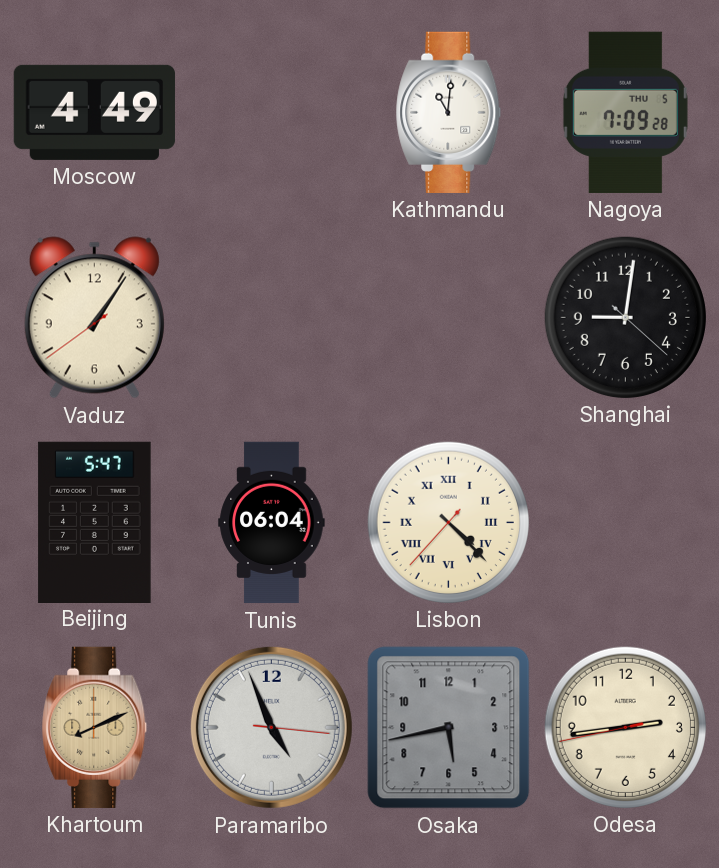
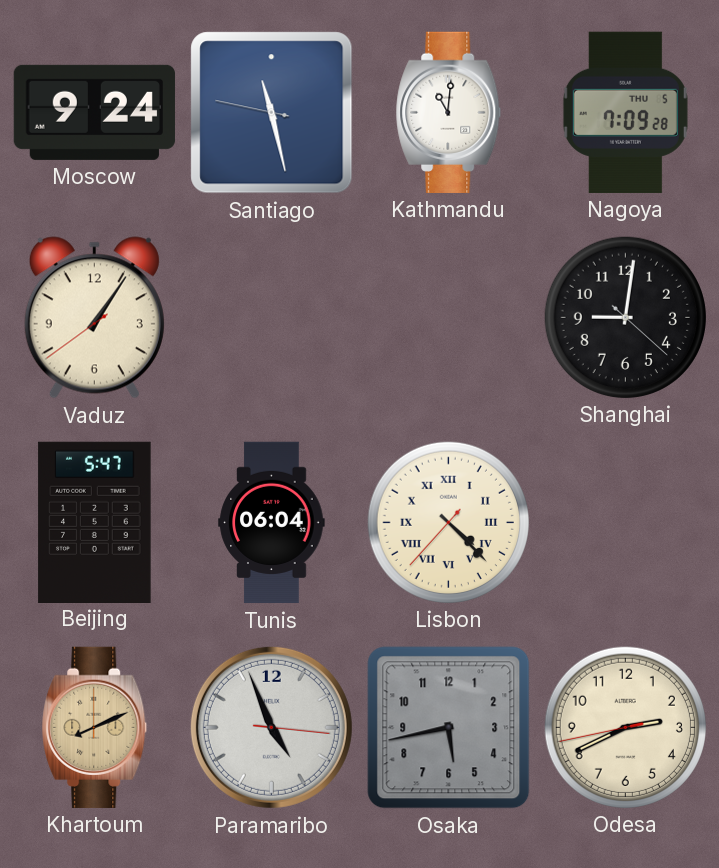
Moscow: 4:49 -> 9:24 (94, 112)
Santiago: none -> 11:27 (272, 113)
Odesa: 2:43 -> 2:40 (625, 727)
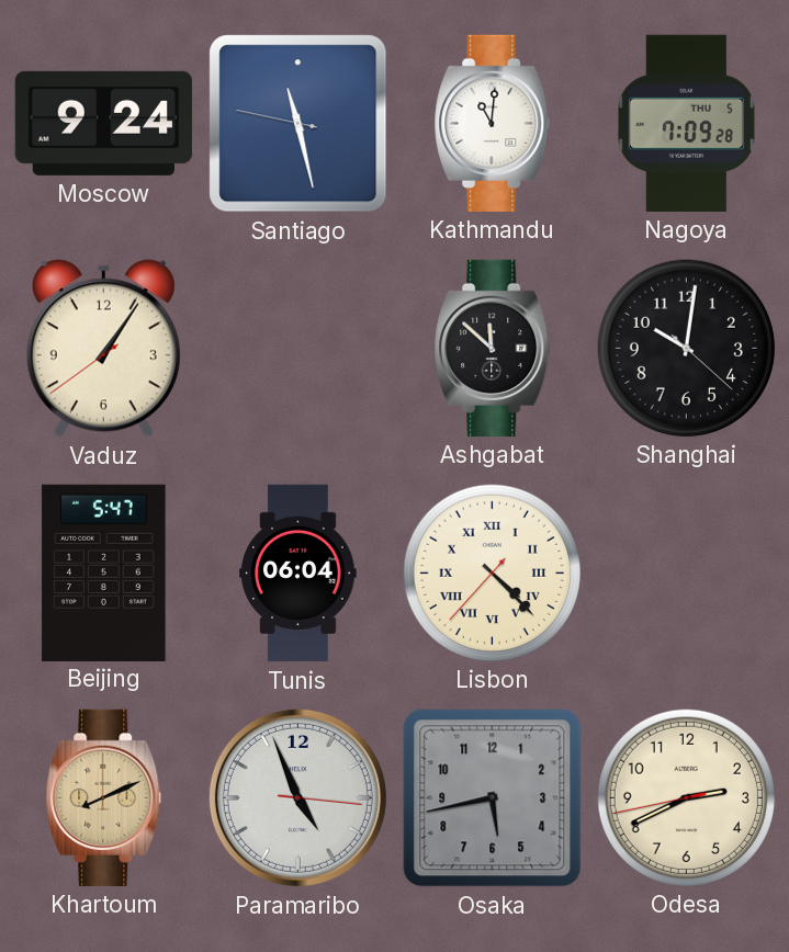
Ashgabat: none -> 11:52 (493, 348)
Shanghai: 9:01 -> 10:01 (686, 348)
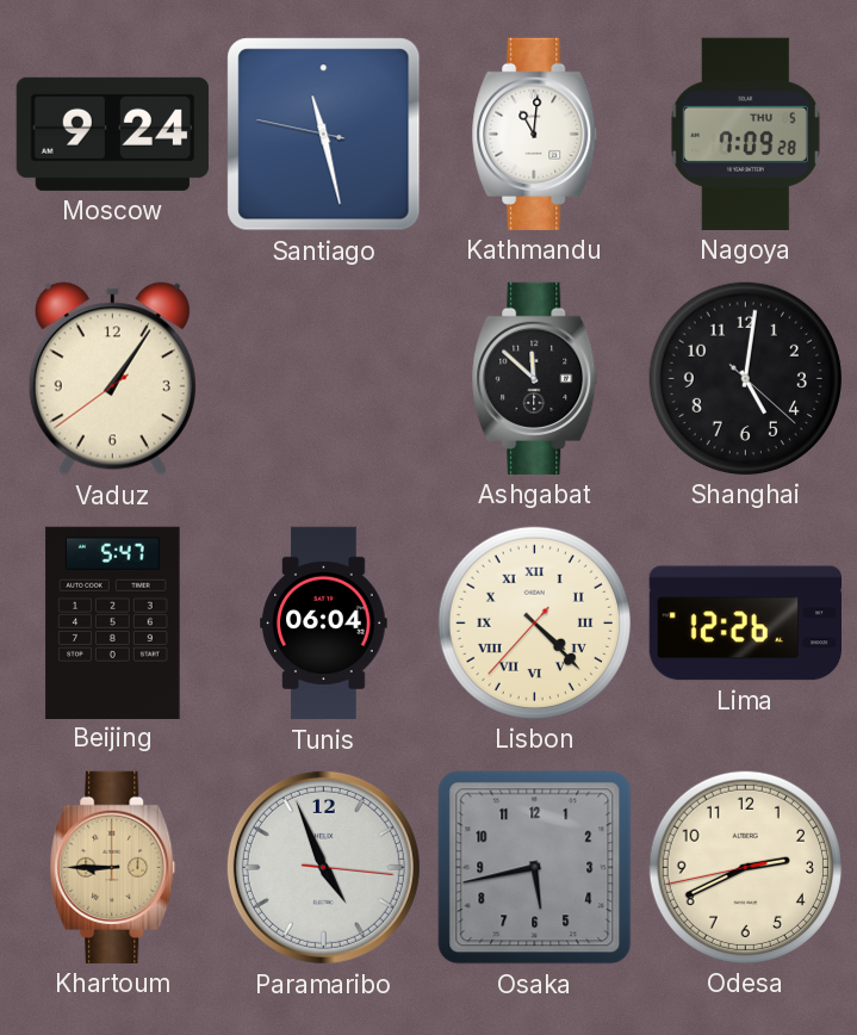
Shanghai: 10:01 -> 5:01 (745, 378)
Lima: none -> 12:26 (745, 624)
Khartoum: 8:11 -> 8:45 (113, 867)
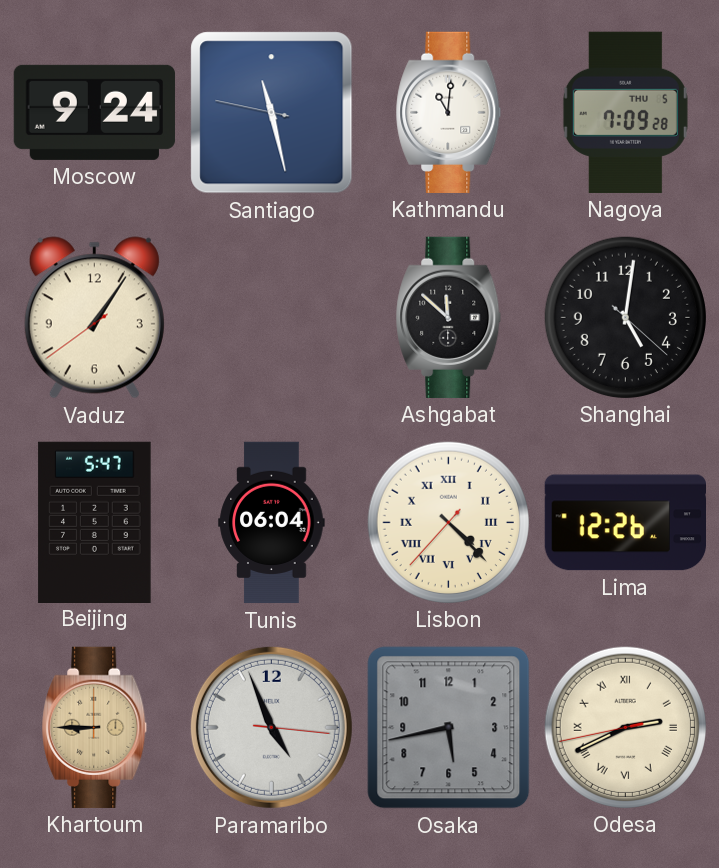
Odesa numerals: Arabic -> Roman (625, 727)
